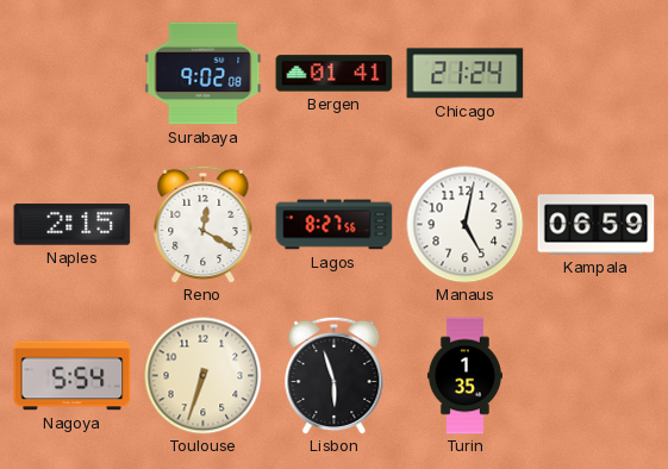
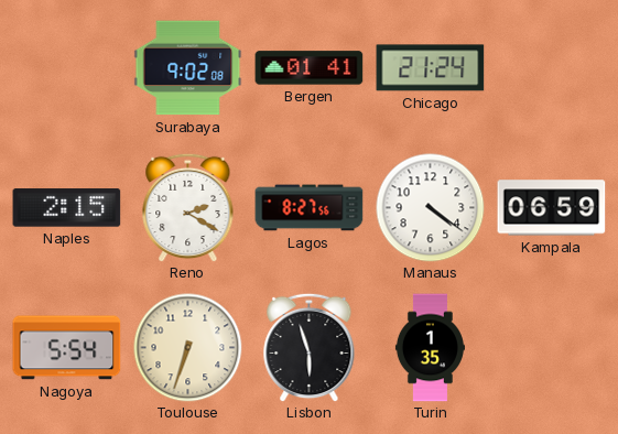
Reno: 12:20 -> 2:20 (188, 207)
Manaus: 5:02 -> 4:21 (431, 208)
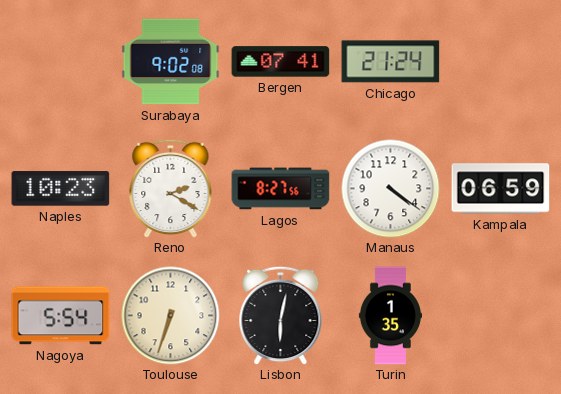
Bergen: 01:41 -> 07:41 (281, 62)
Naples: 2:15 -> 10:23 (61, 189)
Lisbon: 5:57 -> 6:02 (281, 315)
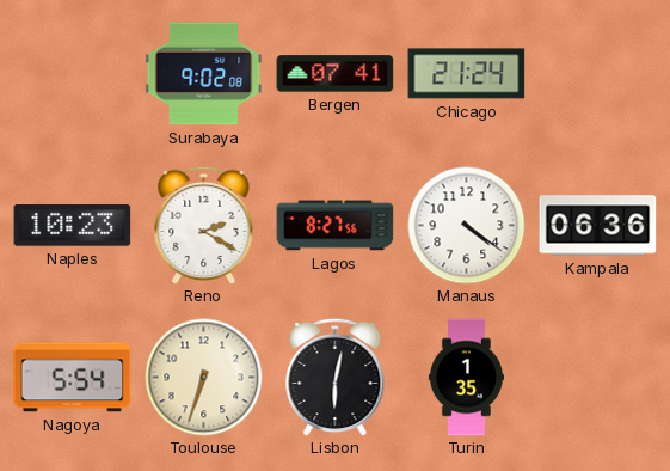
Kampala: 06:59 -> 06:36 (598, 226)
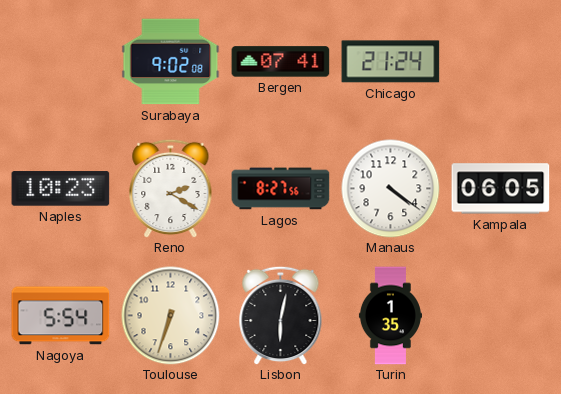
Kampala: 06:36 -> 06:05 (501, 189)
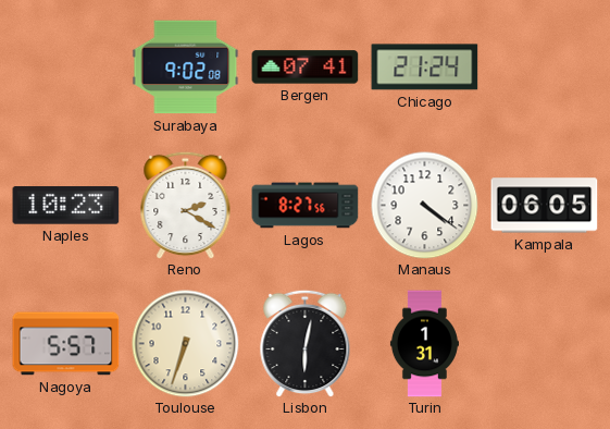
Nagoya: 5:54 -> 5:57 (66, 344)
Turin: 1:35 -> 1:31 (424, 344)
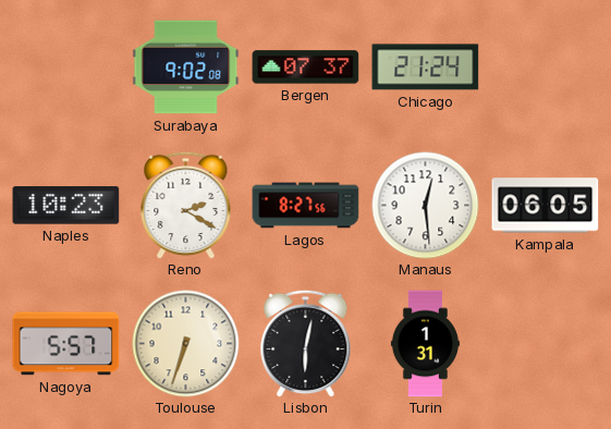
Bergen: 07:41 -> 07:37 (306, 68)
Manaus: 4:21 -> 12:29 (426, 206)
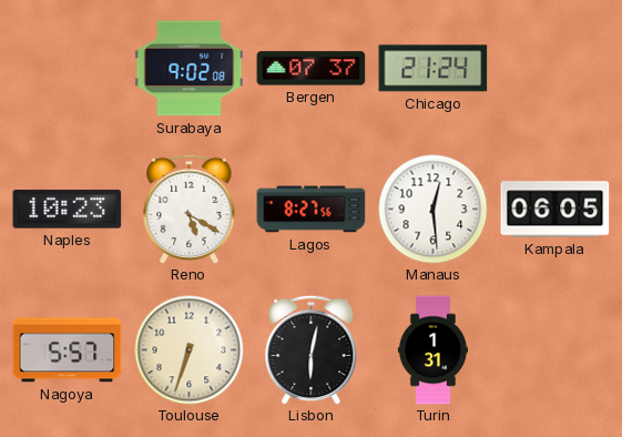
Reno: 2:20 -> 5:20 (190, 209)
